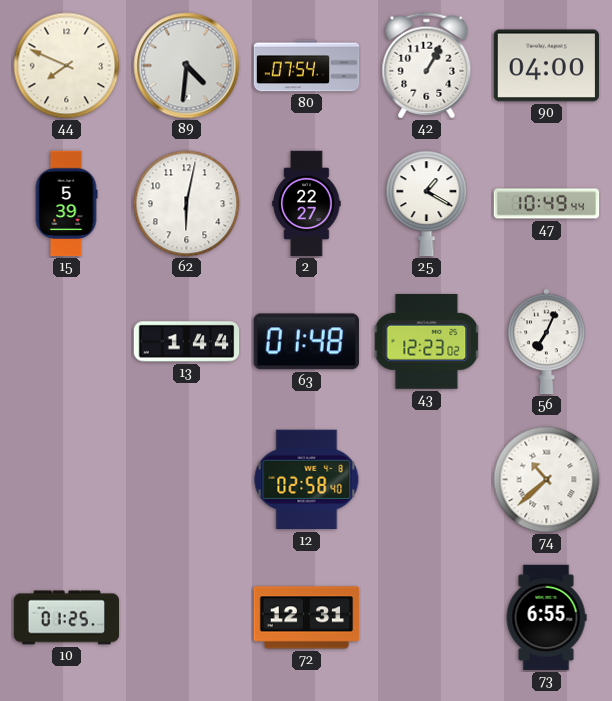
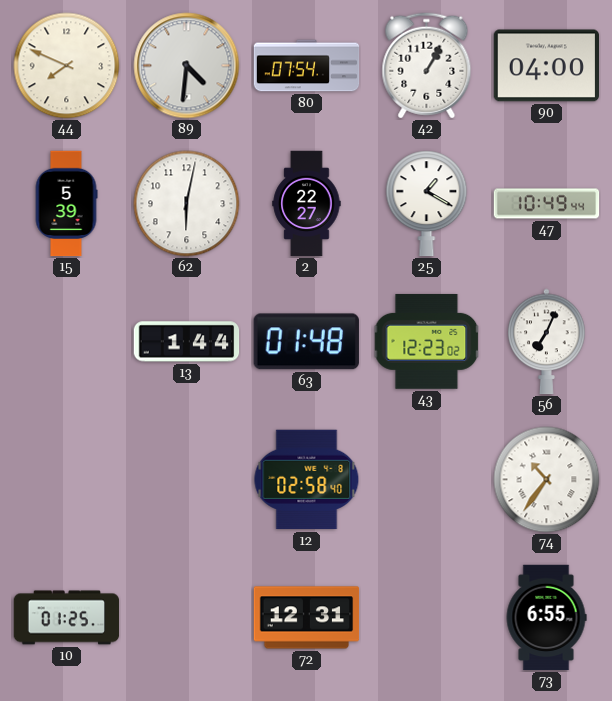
74: 10:38 -> 10:36 (547, 480)
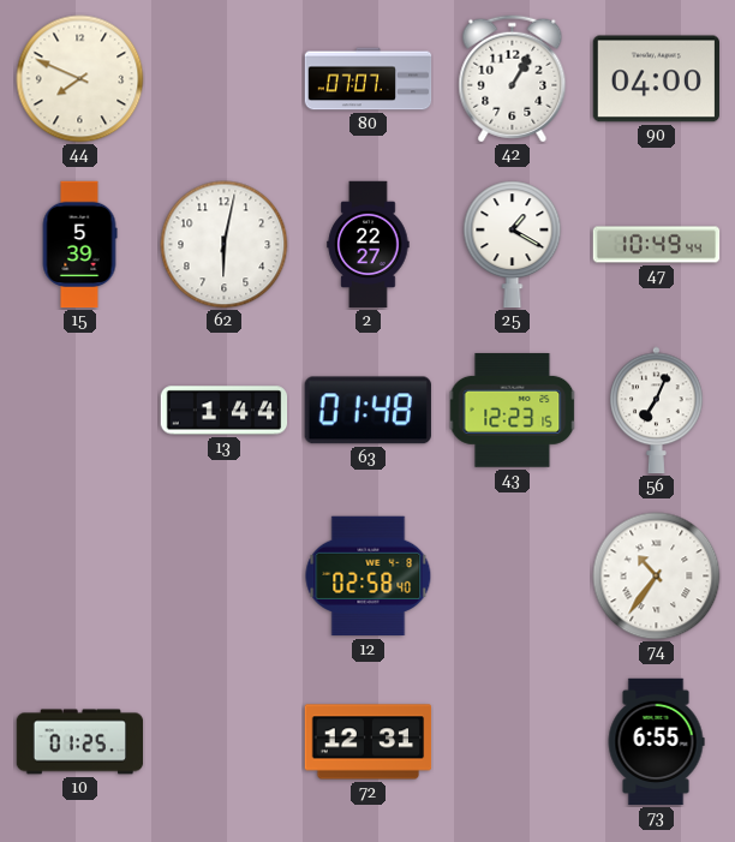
89: 4:31 -> none (187, 66)
80: 07:54 -> 07:07 (369, 79)
43: 12:23:02 -> 12:23:15 (513, 410)
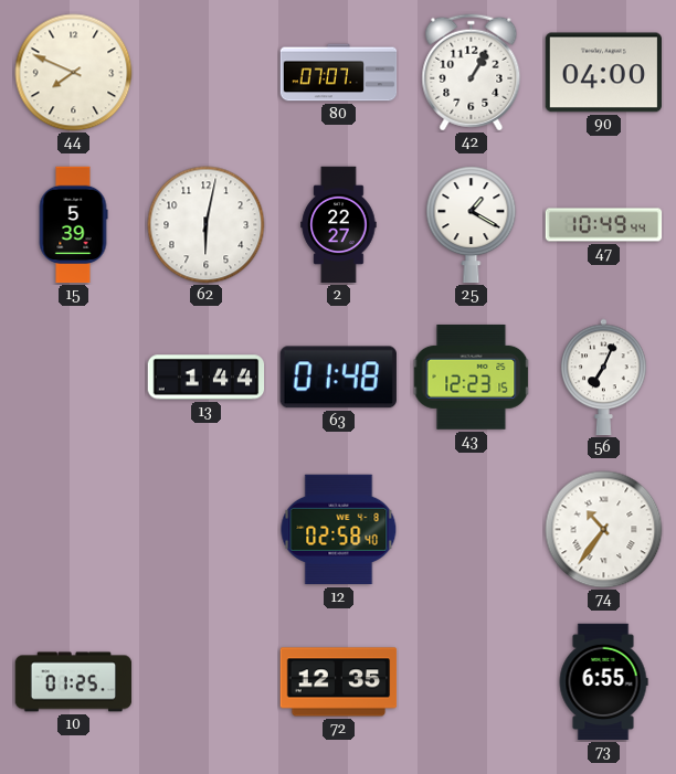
72: 12:31 -> 12:35 (339, 682)
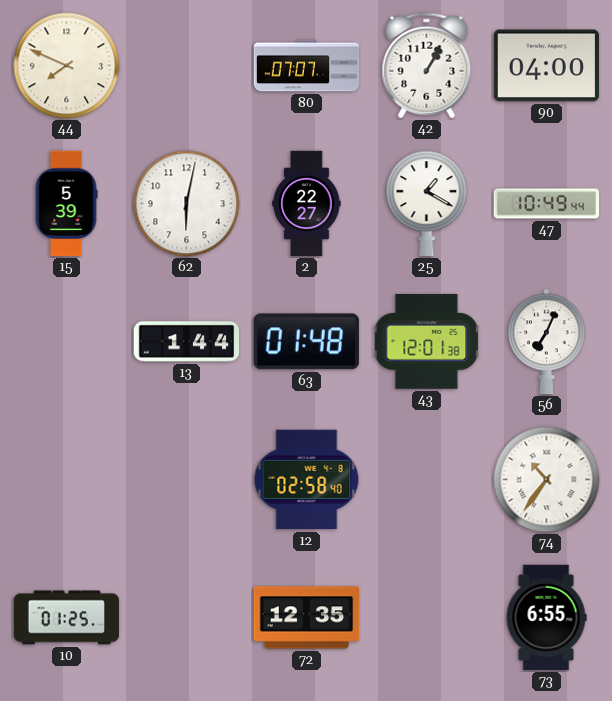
43: 12:23 -> 12:01 (427, 341)
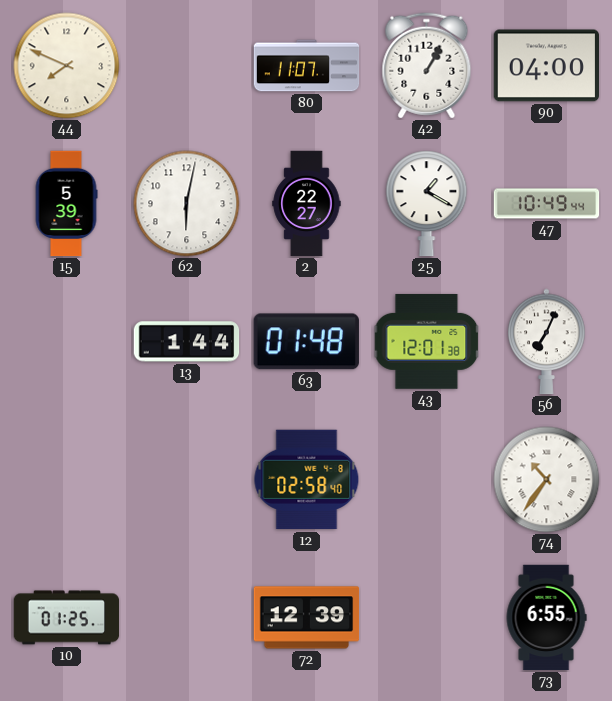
80: 07:07 -> 11:07 (307, 66)
72: 12:35 -> 12:39 (307, 618)
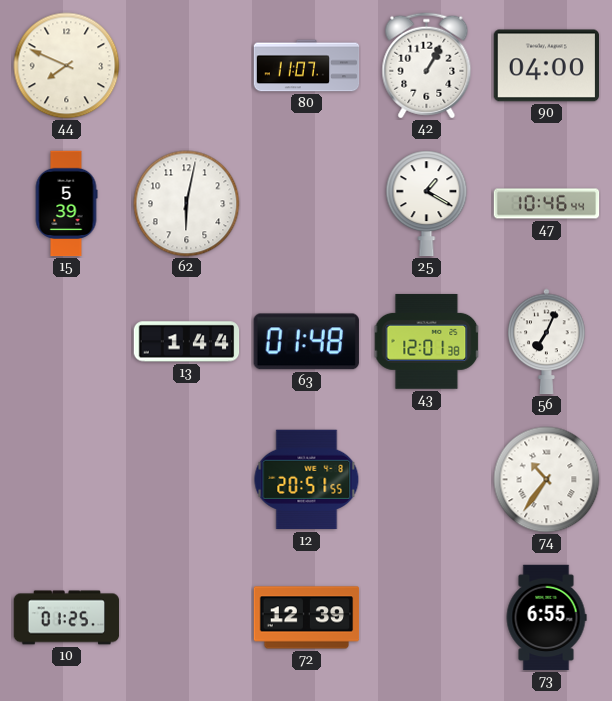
2: 22:27 -> none (307, 204)
47: 10:49 -> 10:46 (547, 204)
12: 02:58 -> 20:51 (307, 480)
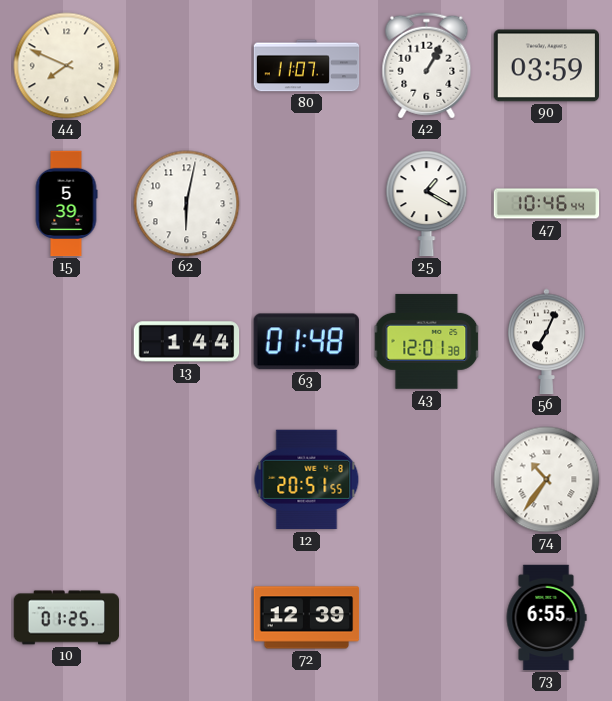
90: 04:00 -> 03:59 (547, 66)
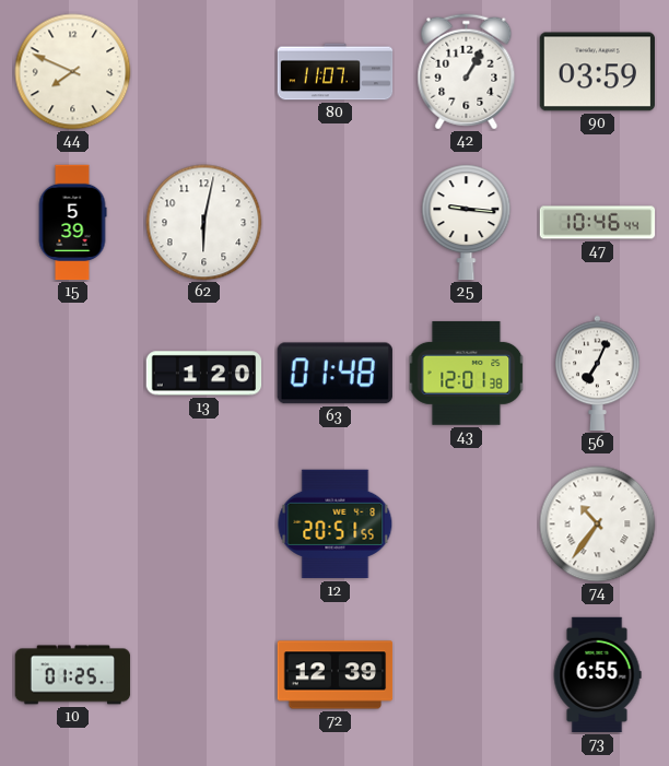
25: 1:20 -> 9:16 (467, 223)
13: 1:44 -> 1:20 (204, 374)
